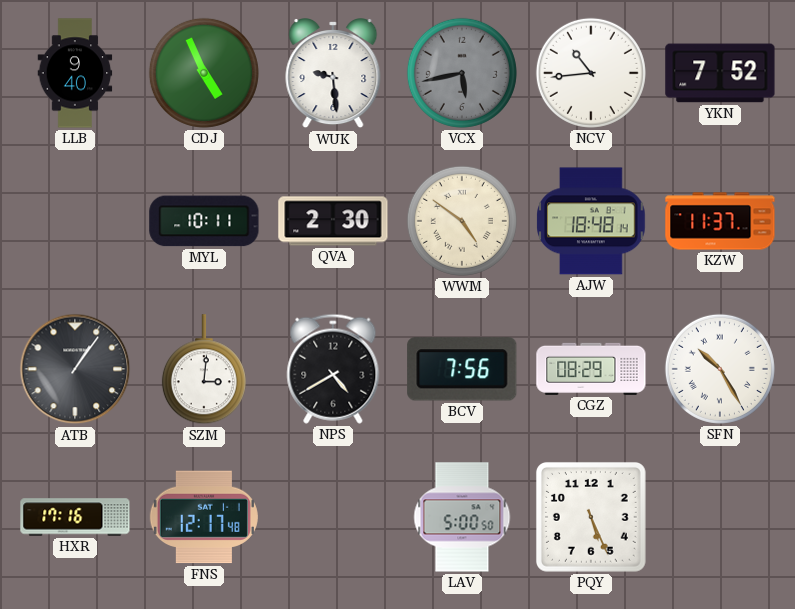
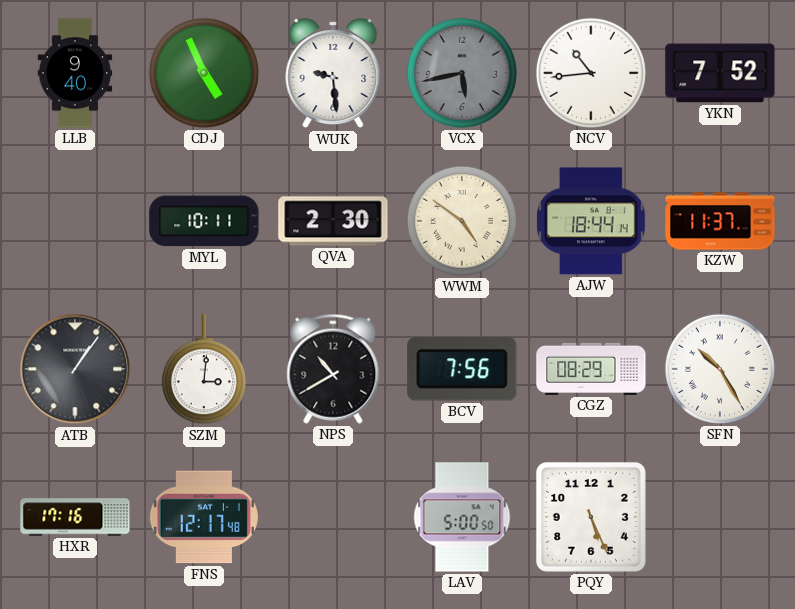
AJW: 18:48 -> 18:44 (591, 221)
NPS: 4:40 -> 10:40 (333, 369)
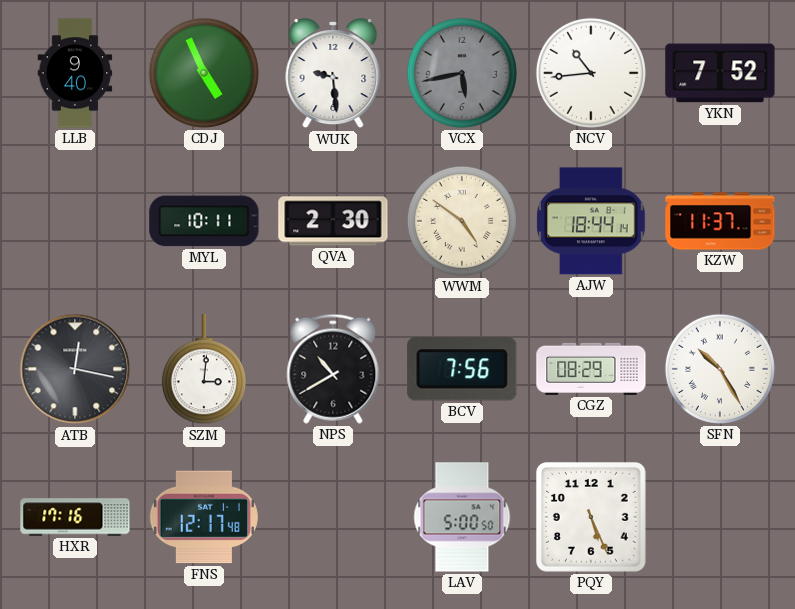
ATB: 1:06 -> 12:17 (75, 369)
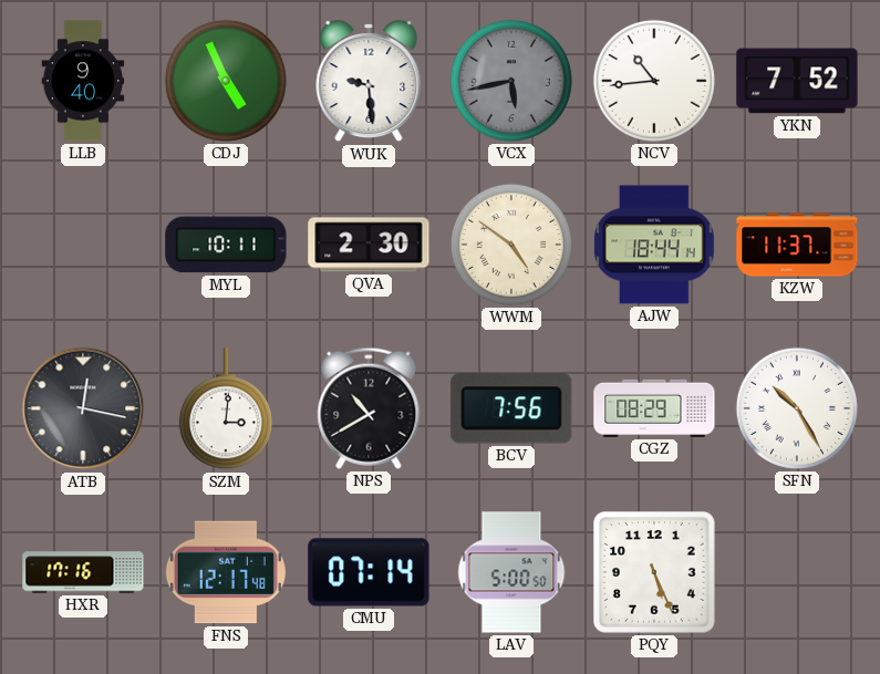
CMU: none -> 07:14 (369, 572)
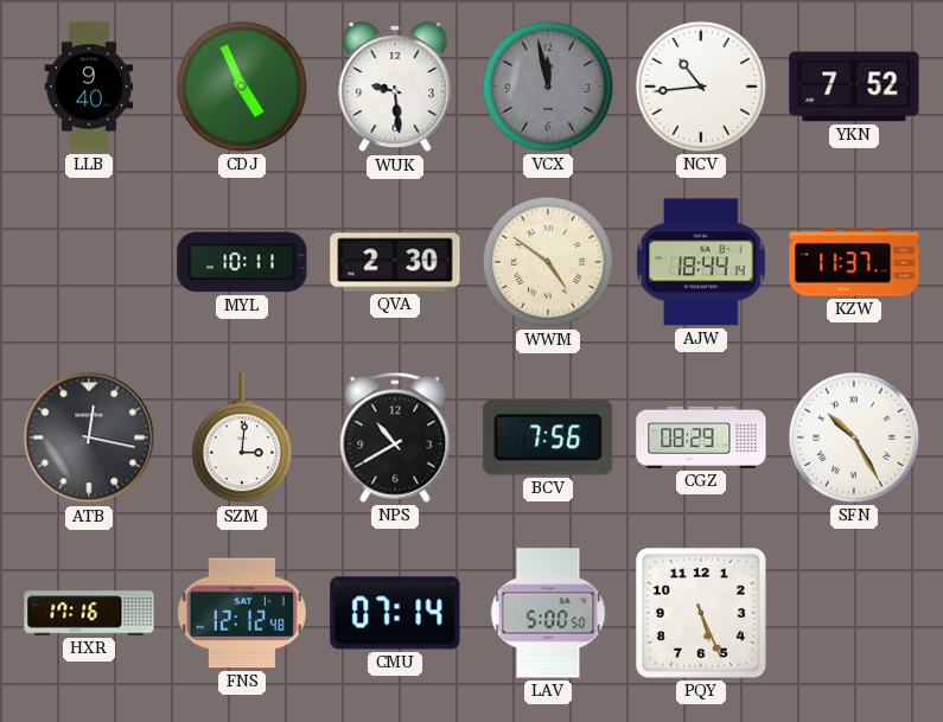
VCX: 5:43 -> 11:58 (548, 87)
FNS: 12:17 -> 12:12 (242, 613)
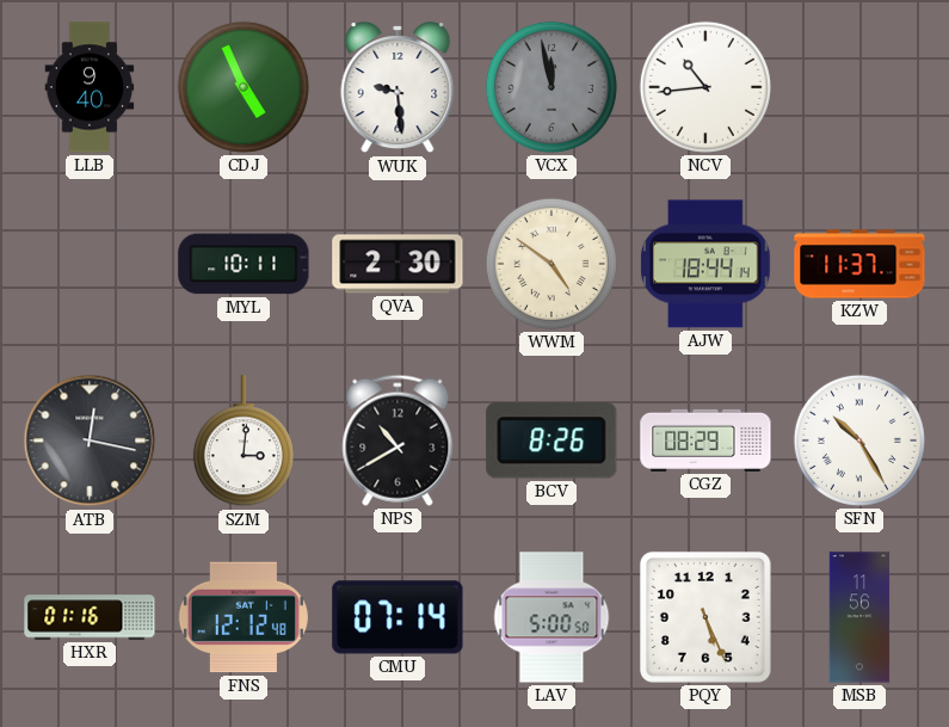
YKN: 7:52 -> none (854, 87)
BCV: 7:56 -> 8:26 (551, 440)
HXR: 17:16 -> 01:16 (90, 617)
MSB: none -> 11:56 (859, 617)
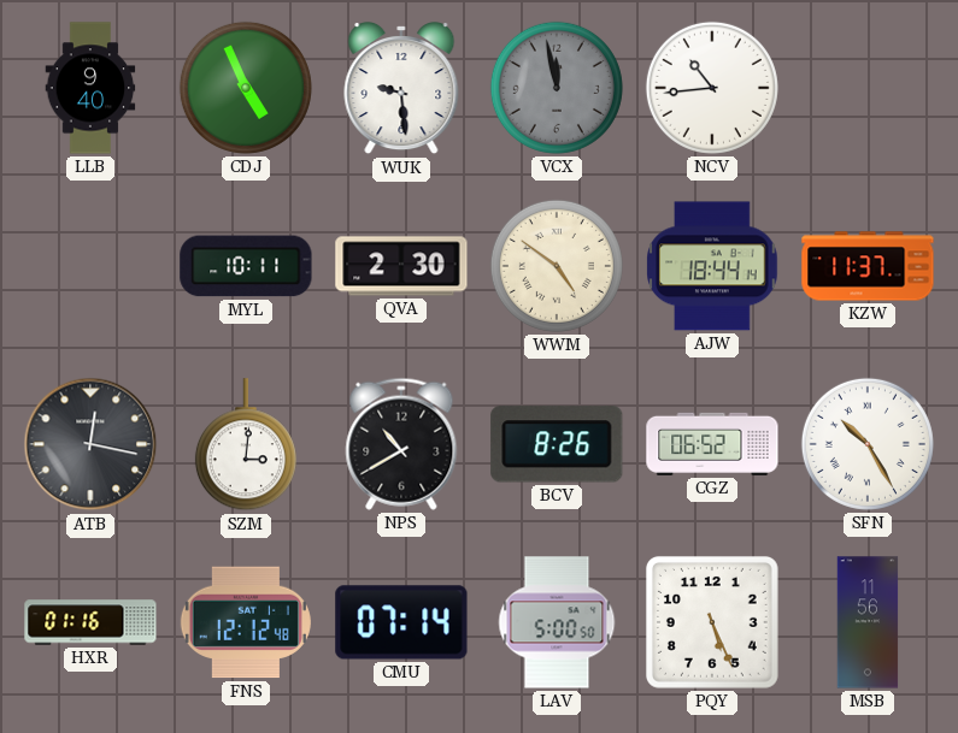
CGZ: 08:29 -> 06:52 (712, 444)
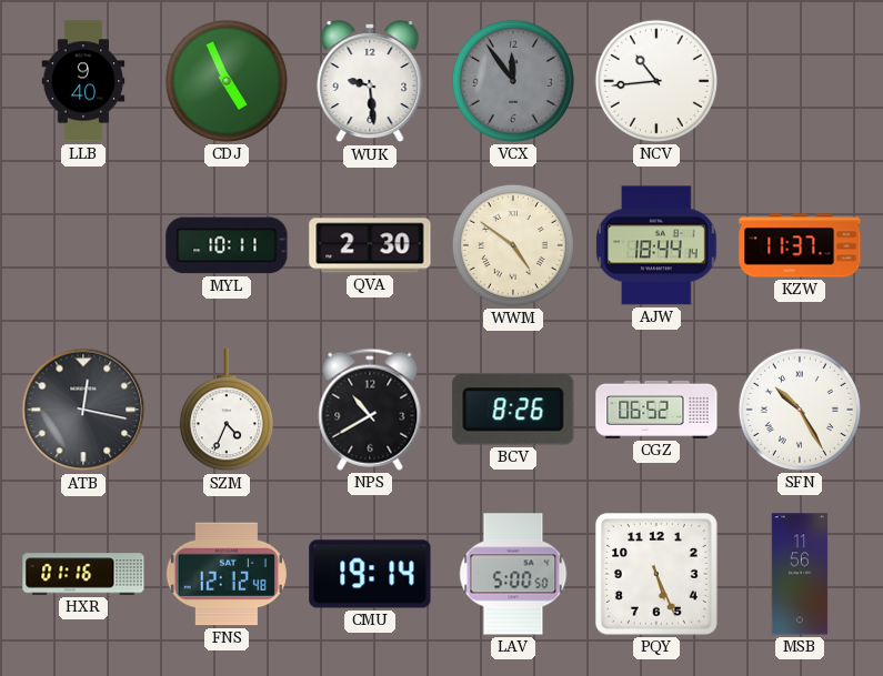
VCX: 11:58 -> 11:54 (513, 81)
SZM: 3:01 -> 4:34 (227, 411)
CMU: 07:14 -> 19:14 (370, 574)
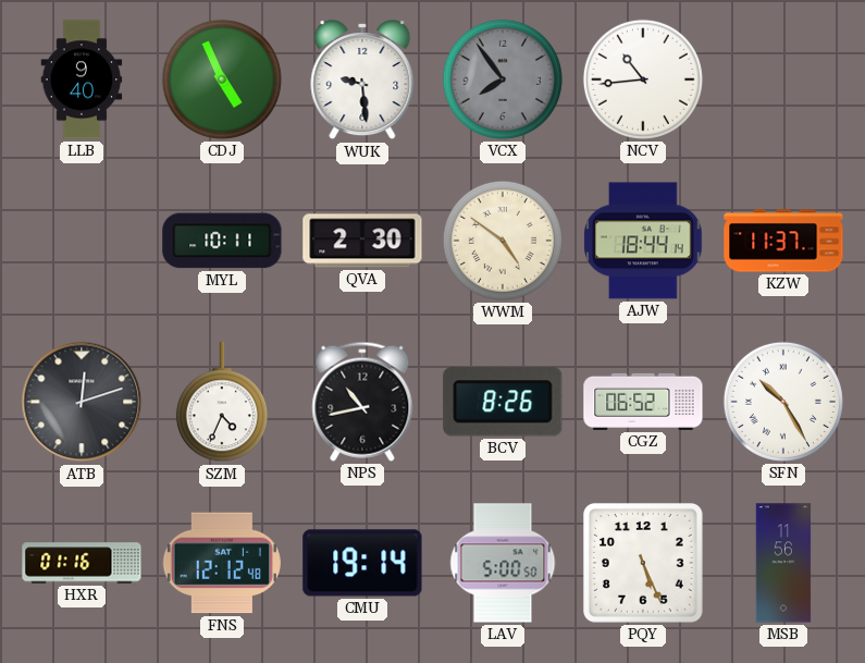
VCX: 11:54 -> 7:54 (503, 79)
ATB: 12:17 -> 12:12 (82, 402)
NPS: 10:40 -> 10:43 (362, 402)
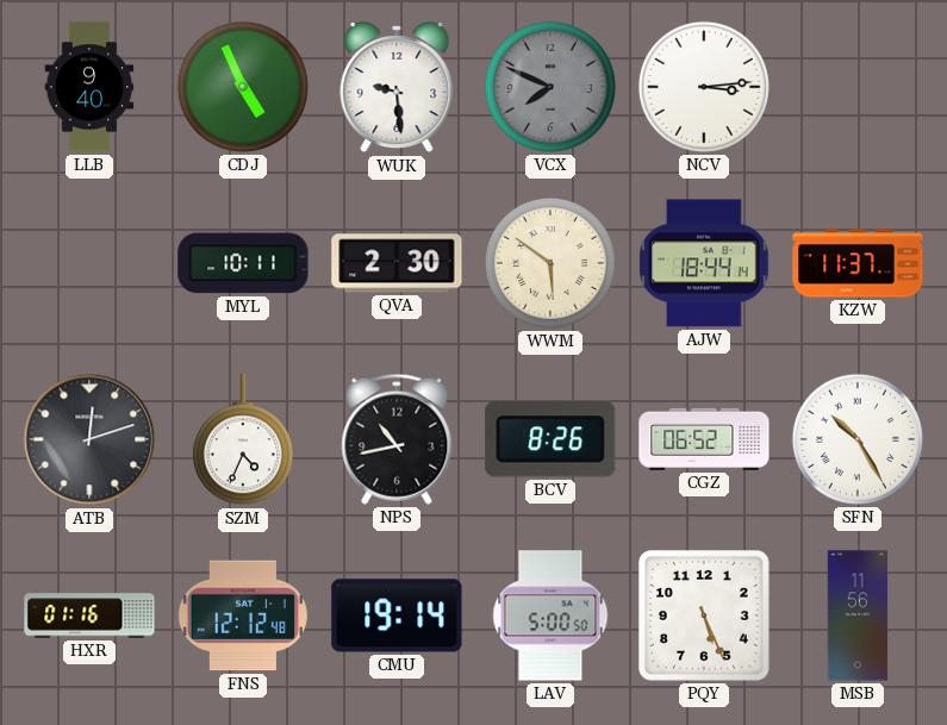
VCX: 7:54 -> 7:49 (550, 87)
NCV: 10:44 -> 3:14 (704, 87)
WWM: 4:51 -> 5:51 (550, 263)
